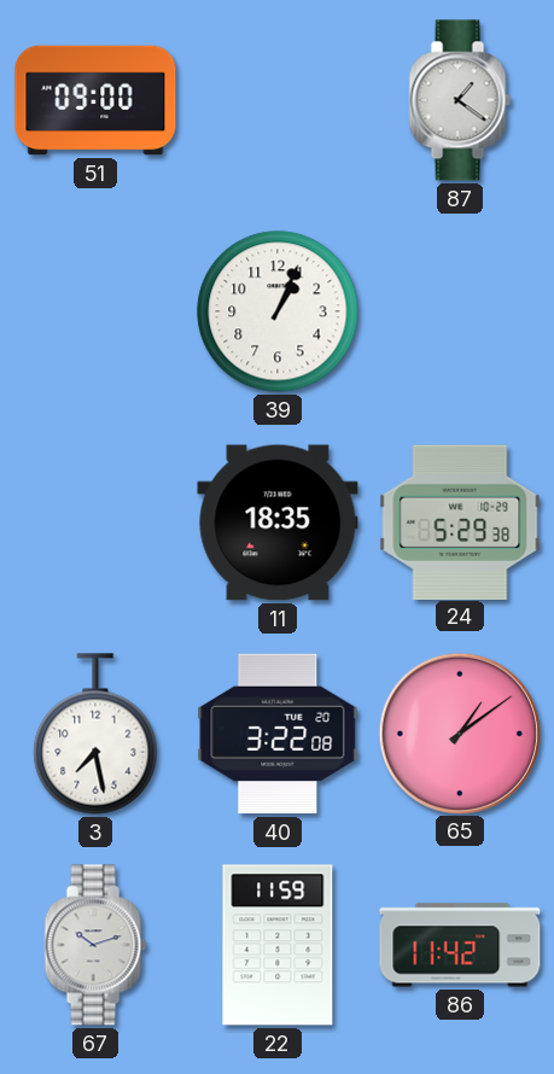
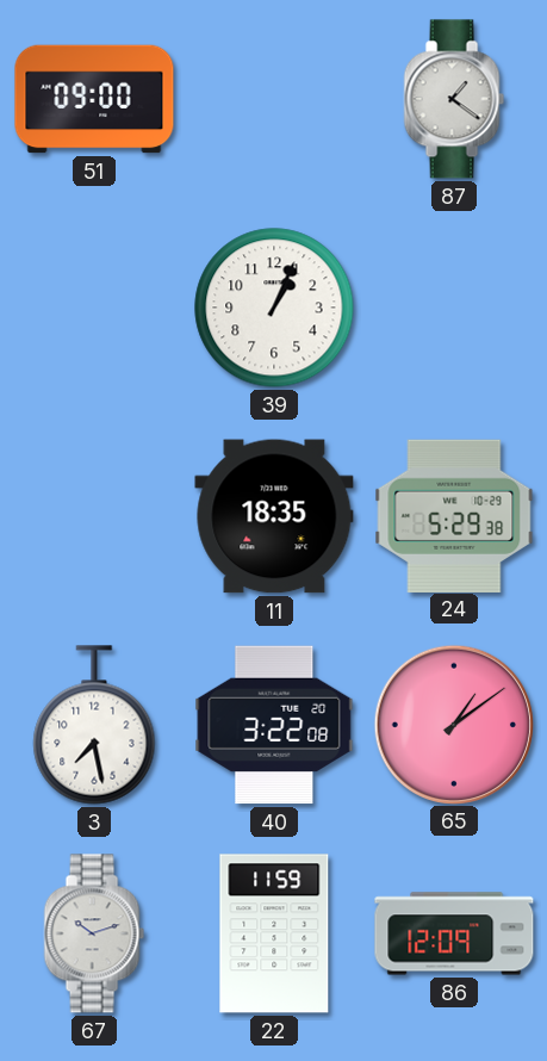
86: 11:42 -> 12:09 (454, 933)
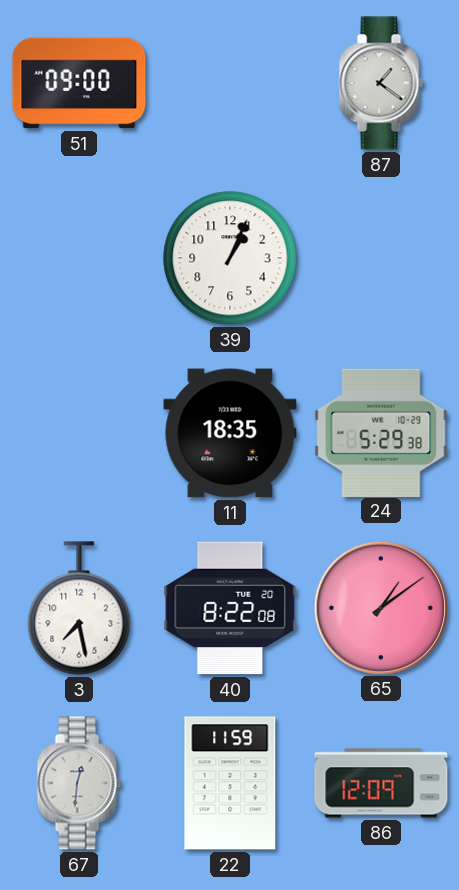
40: 3:22 -> 8:22 (230, 608)
67: 10:12 -> 12:31 (79, 783)
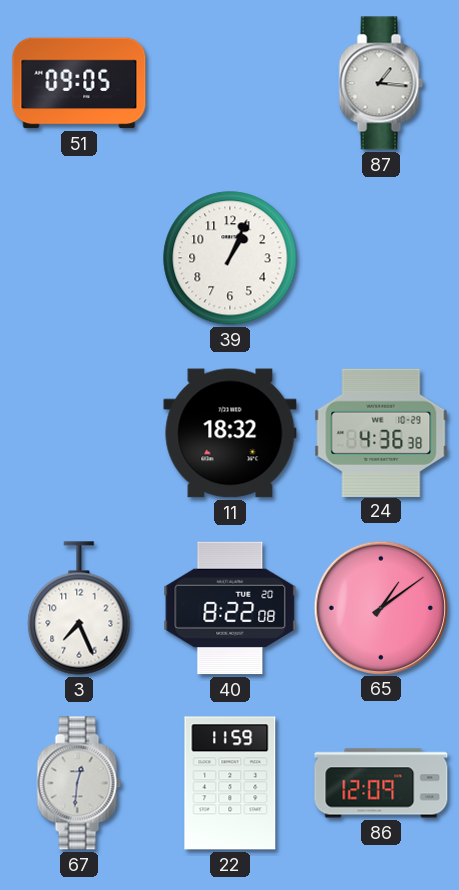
51: 09:00 -> 09:05 (79, 83)
87: 1:21 -> 1:16 (381, 83)
11: 18:35 -> 18:32 (230, 433)
24: 5:29 -> 4:36 (381, 432)
3: 7:28 -> 7:26 (79, 608)
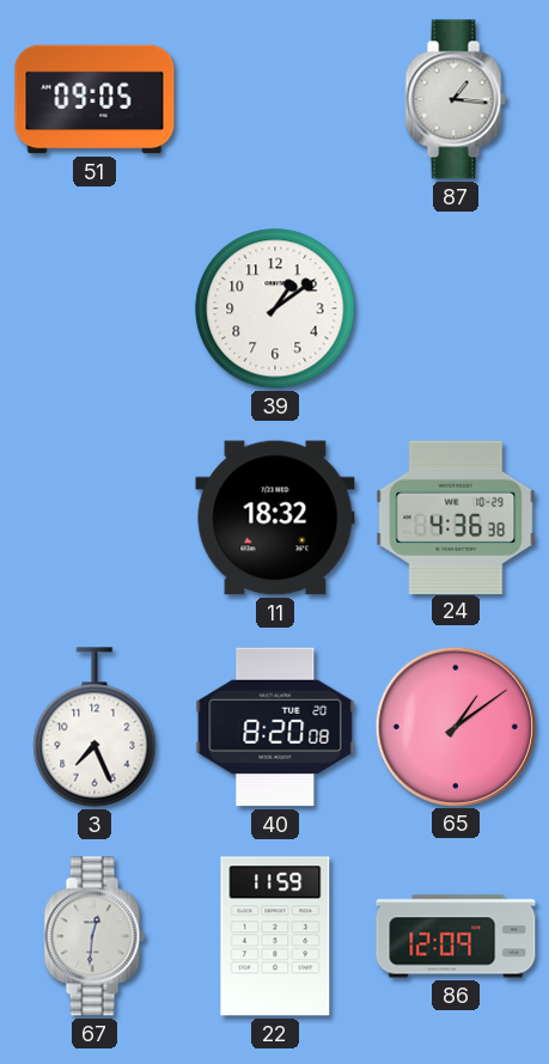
39: 1:04 -> 1:09 (275, 308)
40: 8:22 -> 8:20 (275, 727)
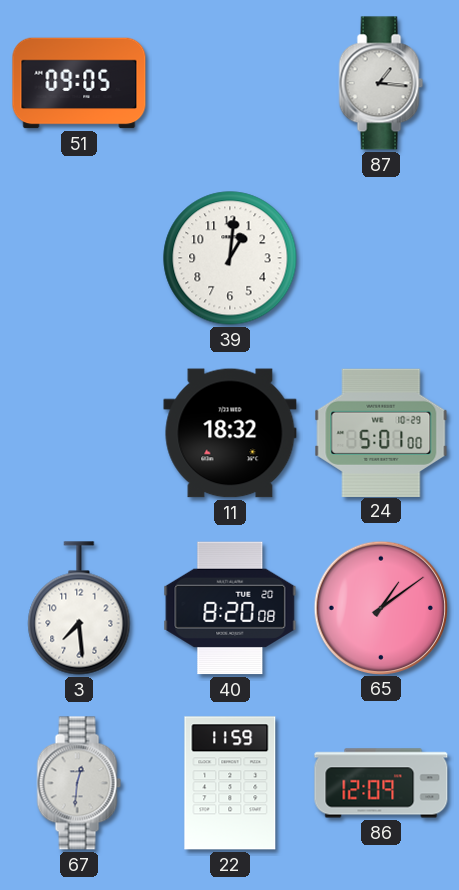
39: 1:09 -> 1:01 (230, 258)
24: 4:36 -> 5:01 (381, 432)
3: 7:26 -> 7:29 (79, 608)
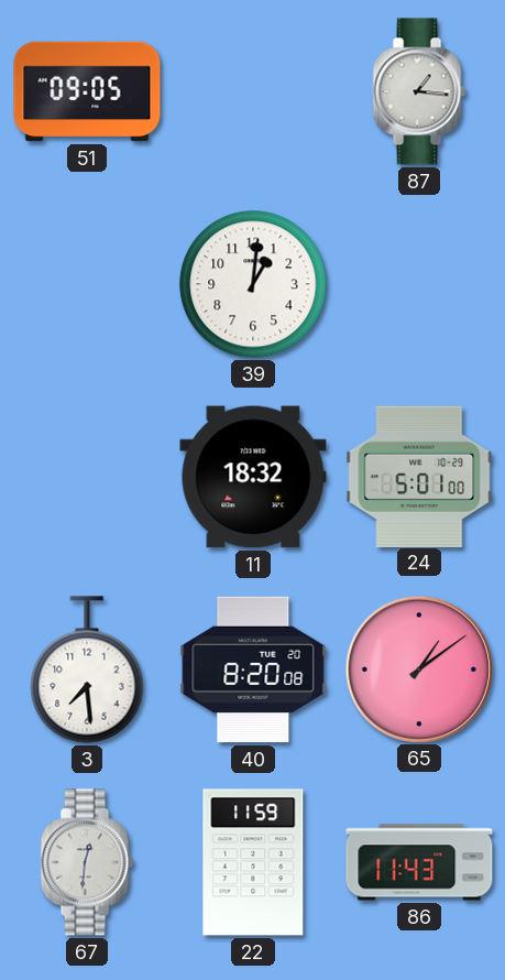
86: 12:09 -> 11:43 (419, 862)
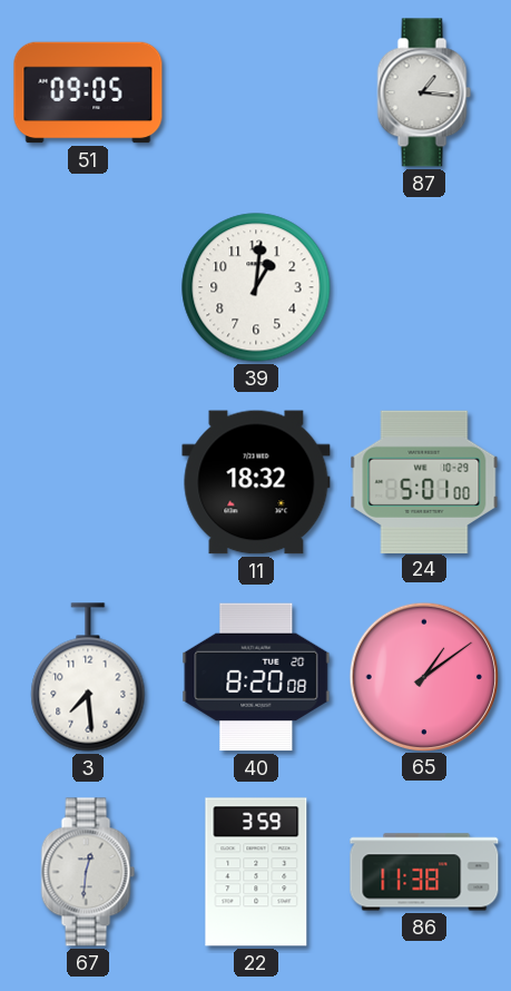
22: 11:59 -> 3:59 (256, 872)
86: 11:43 -> 11:38 (424, 872)
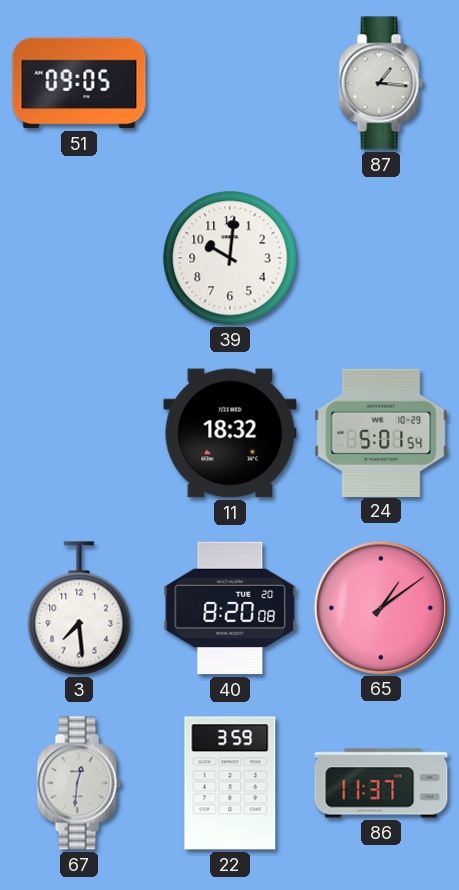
39: 1:01 -> 10:01 (230, 258)
24: 5:01:00 -> 5:01:54 (381, 432)
86: 11:38 -> 11:37 (381, 783)
